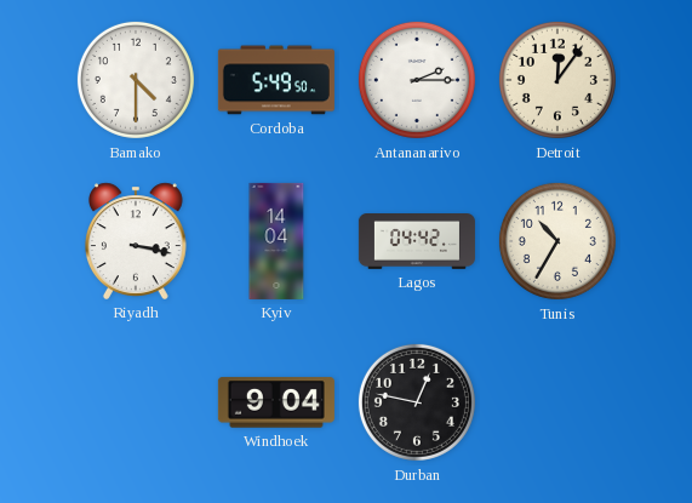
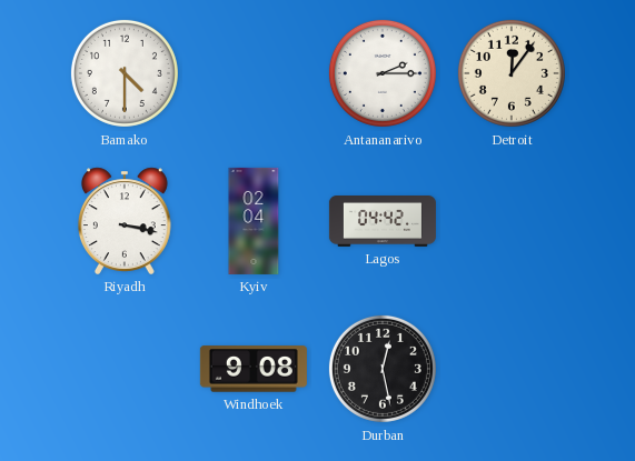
Cordoba: 5:49 -> none (276, 80)
Kyiv: 14:04 -> 02:04 (254, 221)
Tunis: 10:35 -> none (557, 241)
Windhoek: 9:04 -> 9:08 (254, 369)
Durban: 12:47 -> 12:28 (383, 369)
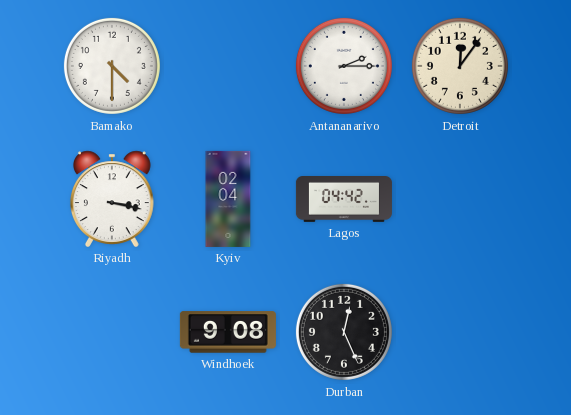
Durban: 12:28 -> 12:26 (344, 332)
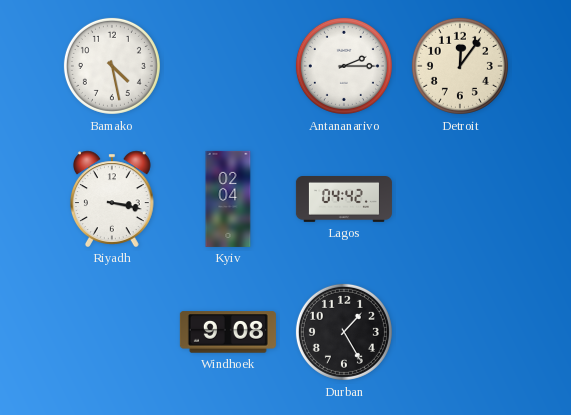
Bamako: 4:30 -> 4:28 (112, 66)
Durban: 12:26 -> 1:25 (344, 332)
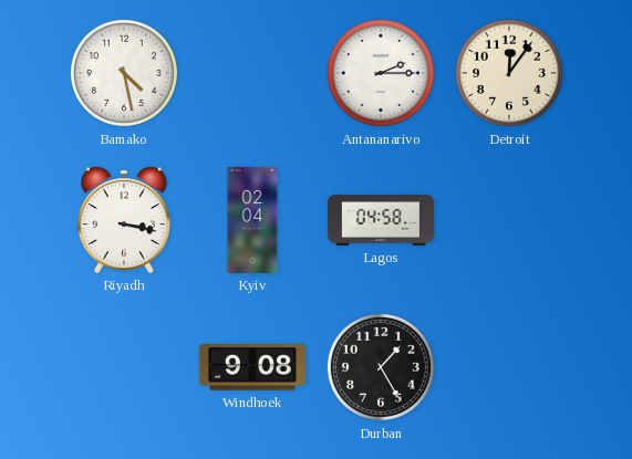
Lagos: 04:42 -> 04:58 (381, 221)
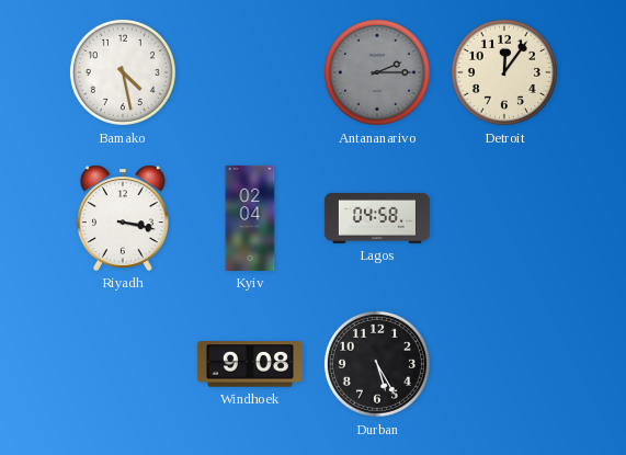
Antananarivo dial: white -> grey (377, 72)
Durban: 1:25 -> 5:25 (377, 364)
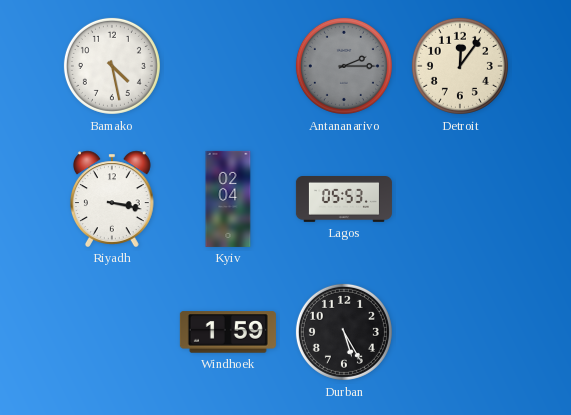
Lagos: 04:58 -> 05:53 (344, 200)
Windhoek: 9:08 -> 1:59 (228, 332)
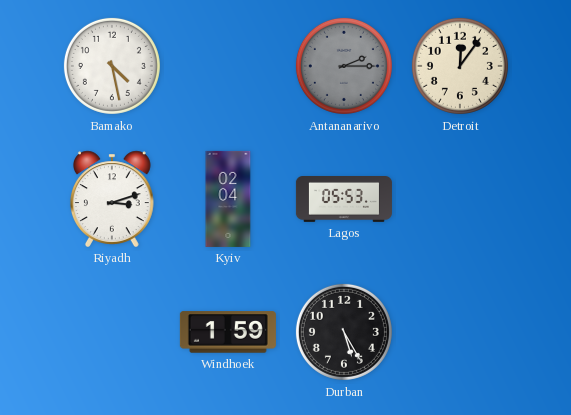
Riyadh: 3:17 -> 3:12 (112, 199)
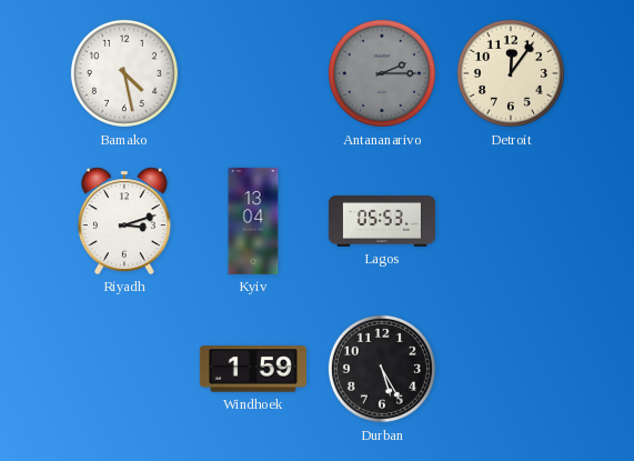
Kyiv: 02:04 -> 13:04 (253, 221)
